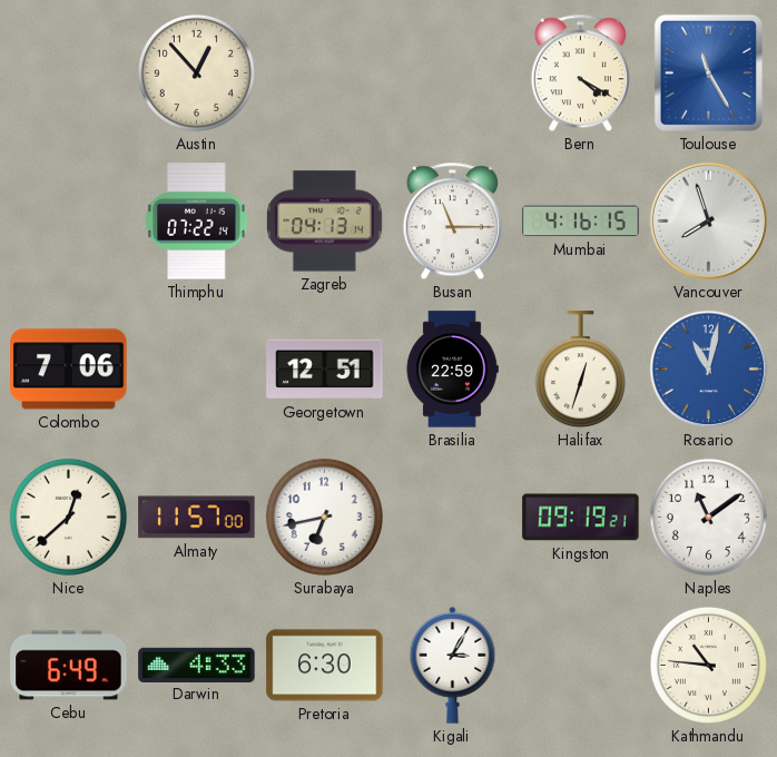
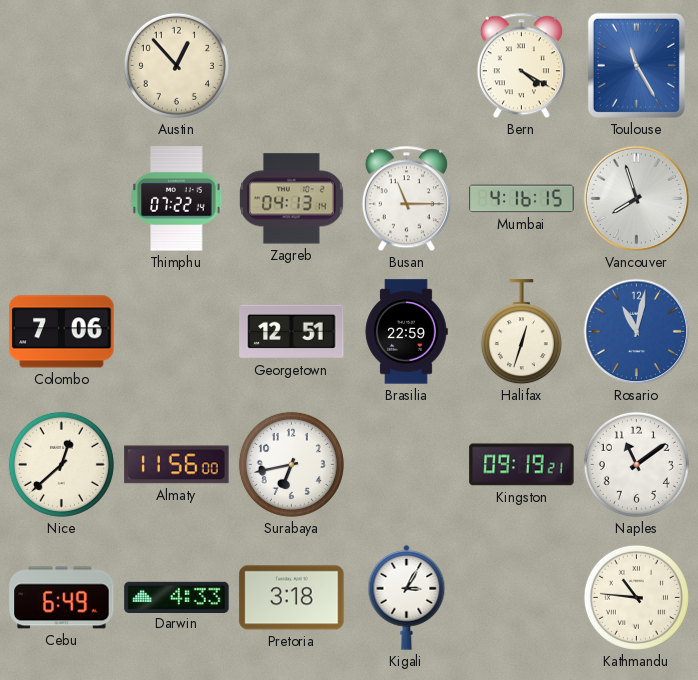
Almaty: 11:57 -> 11:56 (177, 465)
Pretoria: 6:30 -> 3:18 (292, 598)
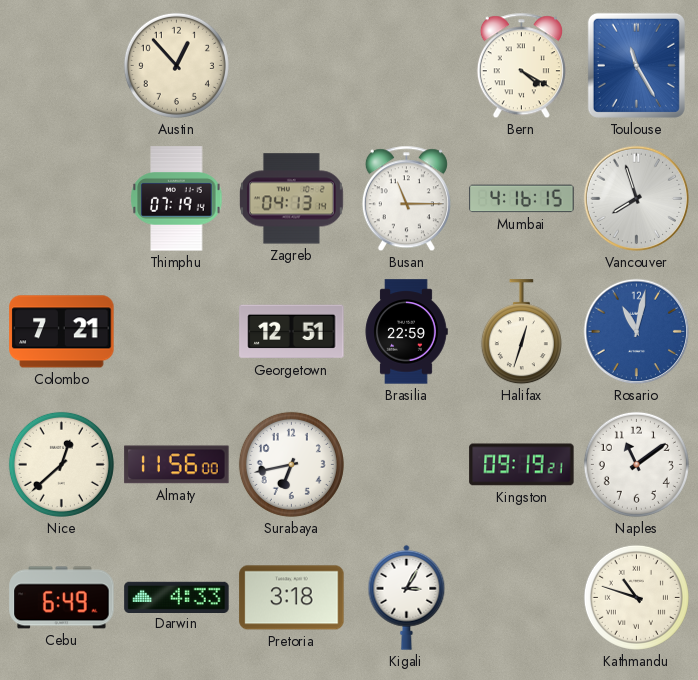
Thimphu: 07:22 -> 07:19 (177, 199)
Colombo: 7:06 -> 7:21 (62, 332)
Kathmandu: 10:46 -> 10:48 (636, 597)
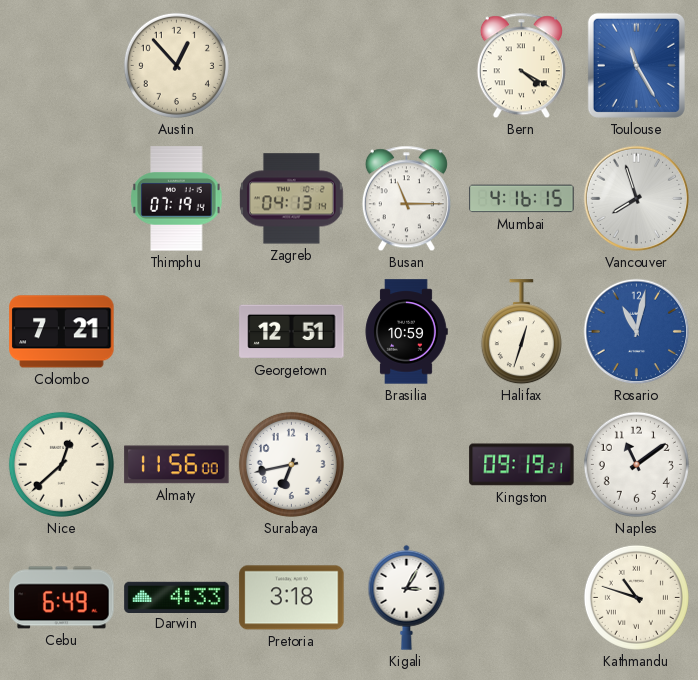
Brasilia: 22:59 -> 10:59 (406, 332)
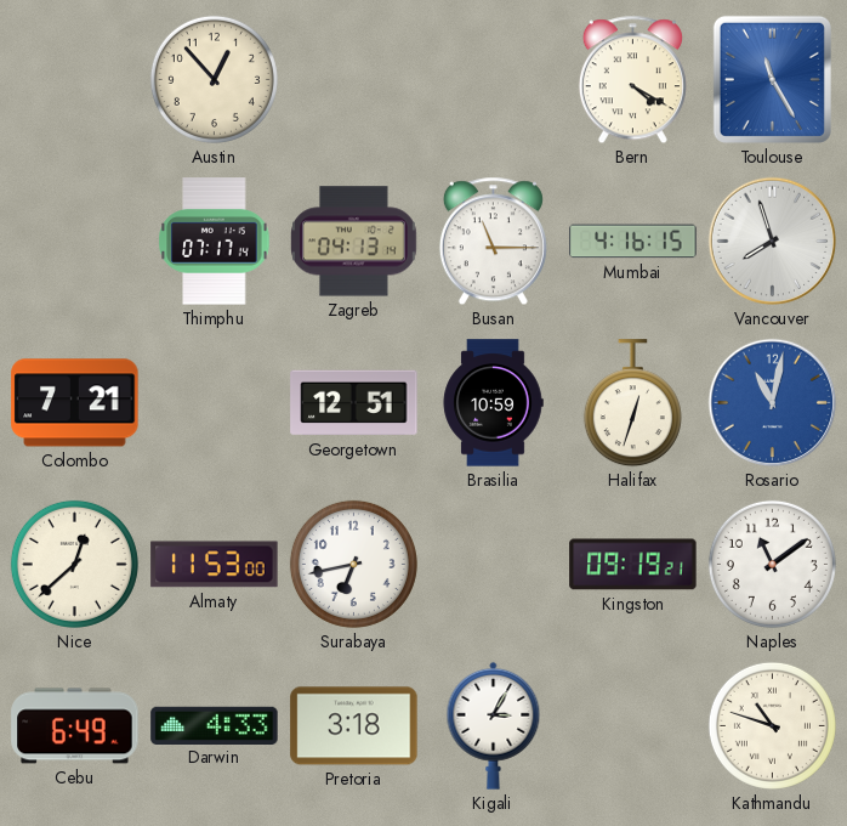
Thimphu: 07:19 -> 07:17 (215, 242)
Almaty: 11:56 -> 11:53 (215, 565)
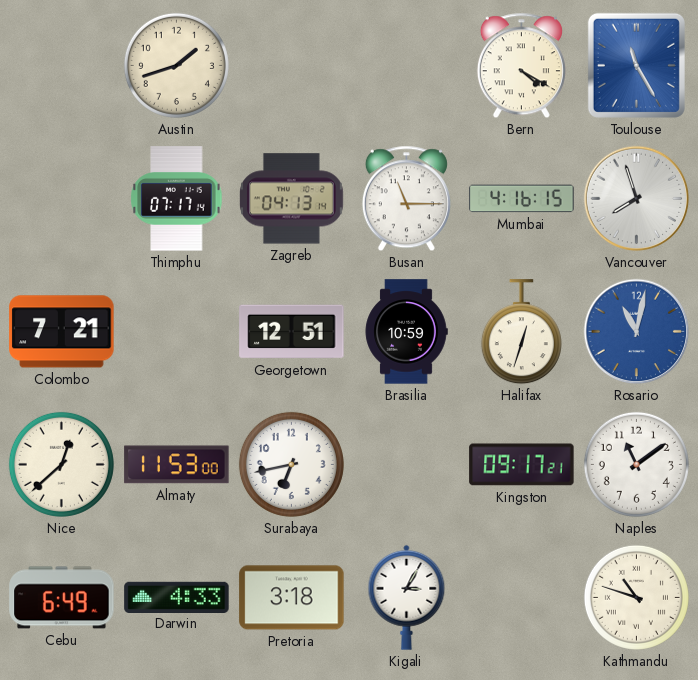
Austin: 12:53 -> 1:42 (176, 65)
Kingston: 09:19 -> 09:17 (522, 465)
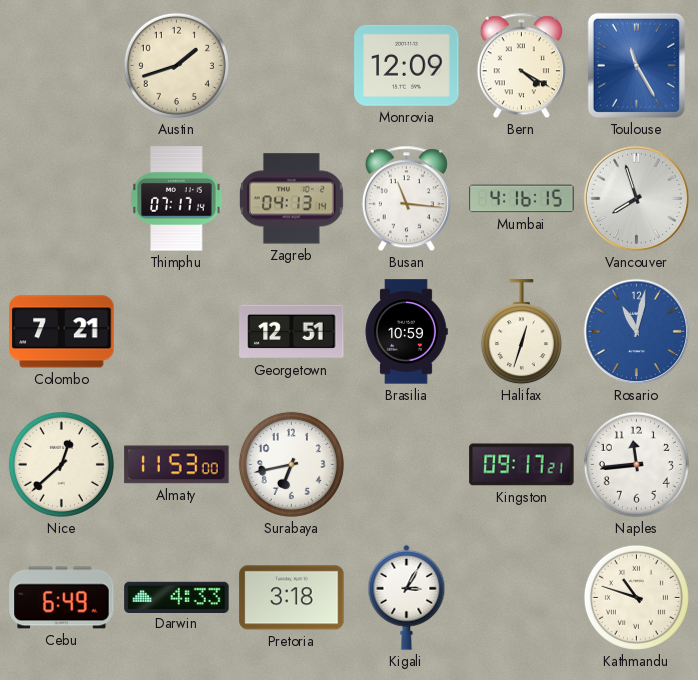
Monrovia: none -> 12:09 (407, 65)
Busan: 11:15 -> 11:16 (406, 199)
Naples: 11:09 -> 11:44 (636, 464)
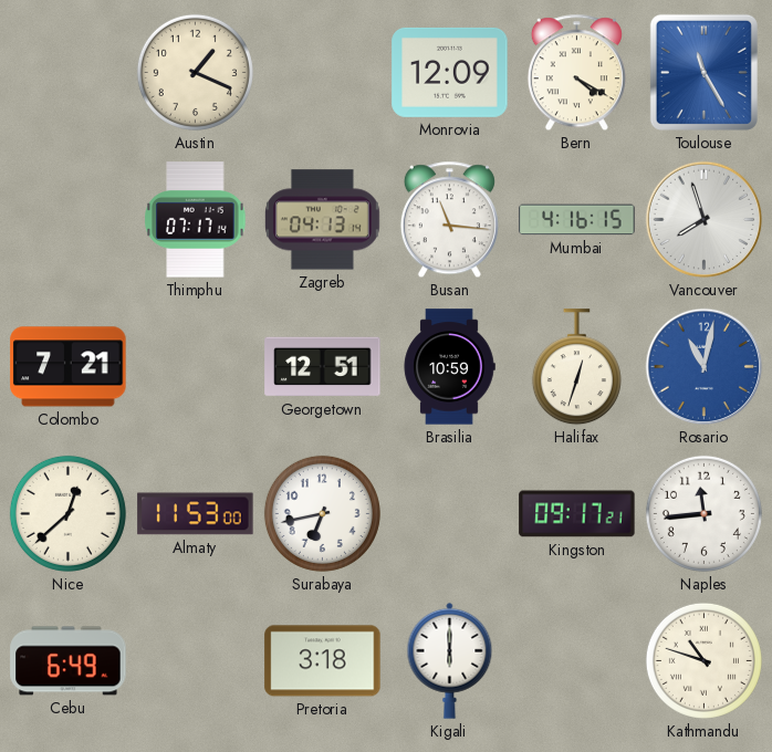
Austin: 1:42 -> 1:19 (195, 72)
Darwin: 4:33 -> none (177, 597)
Kigali: 3:05 -> 6:00 (450, 660)
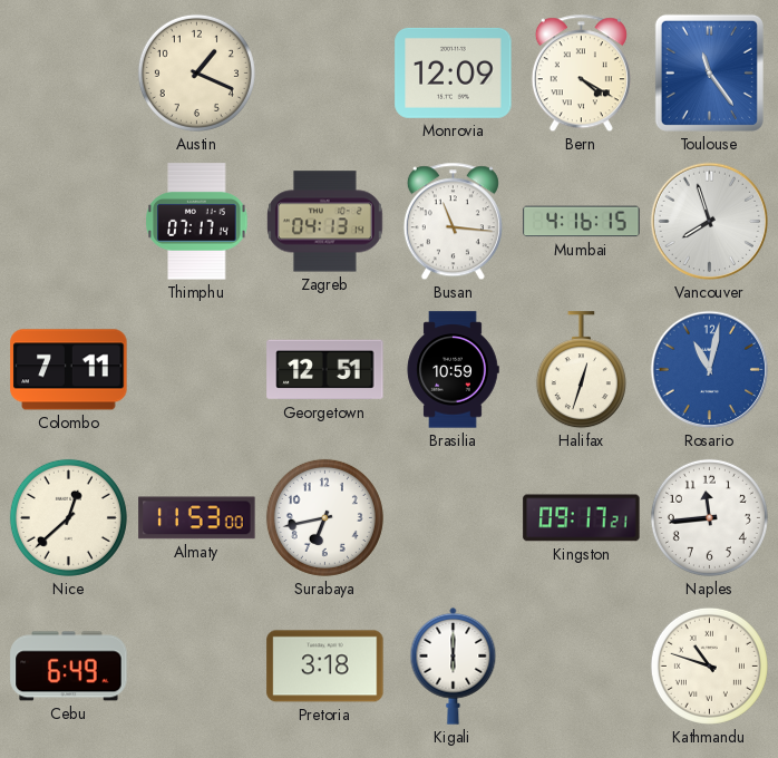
Toulouse: 11:25 -> 11:24 (709, 72)
Colombo: 7:21 -> 7:11 (69, 370)
